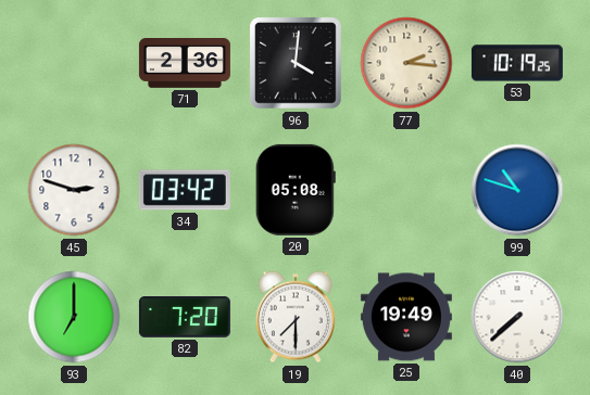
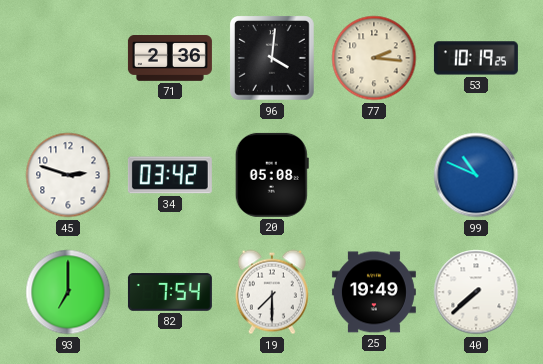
99: 10:48 -> 10:49 (476, 175)
82: 7:20 -> 7:54 (170, 292)
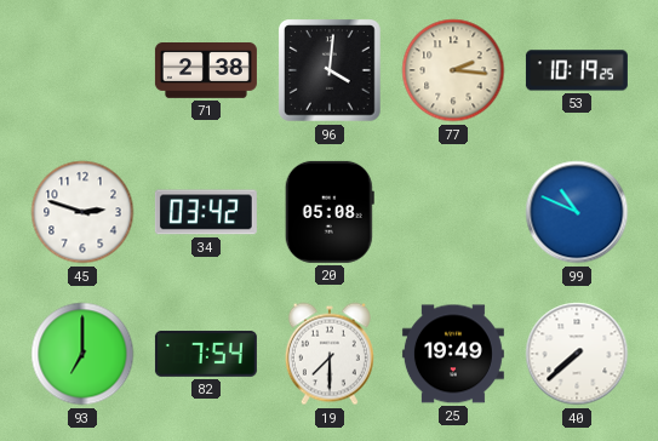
71: 2:36 -> 2:38 (206, 71)
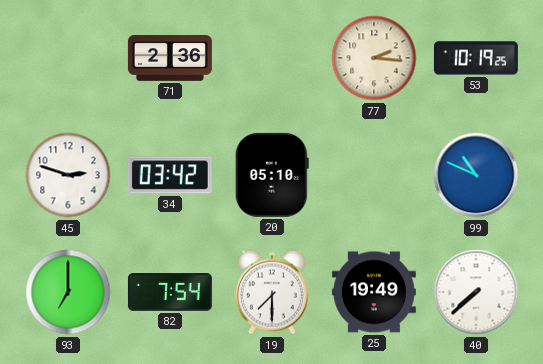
71: 2:38 -> 2:36 (170, 59)
96: 4:01 -> none (331, 71)
20: 05:08 -> 05:10 (272, 175)
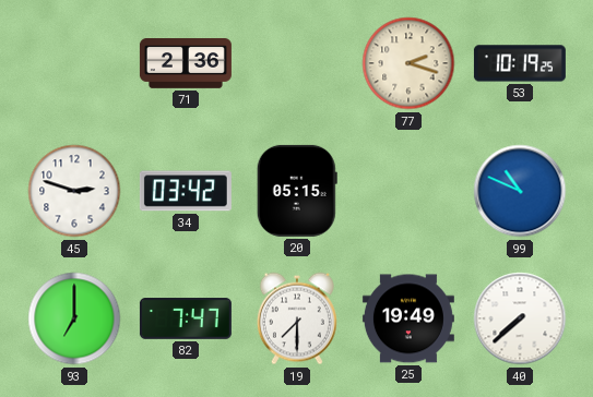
77: 2:16 -> 2:18 (408, 63)
20: 05:10 -> 05:15 (297, 191)
82: 7:54 -> 7:47 (186, 318)
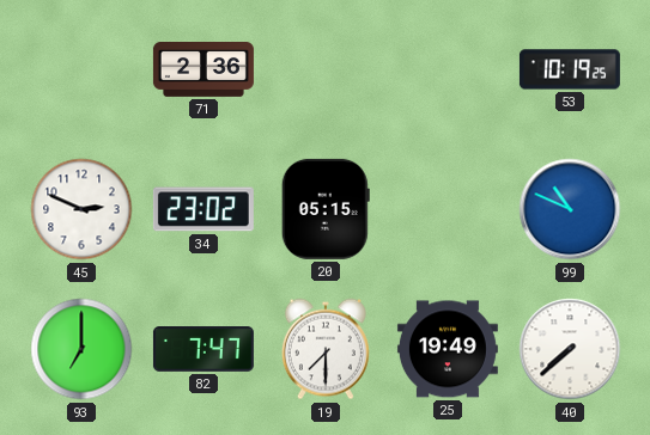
77: 2:18 -> none (408, 63)
45: 2:48 -> 2:49 (81, 209)
34: 03:42 -> 23:02 (203, 209)
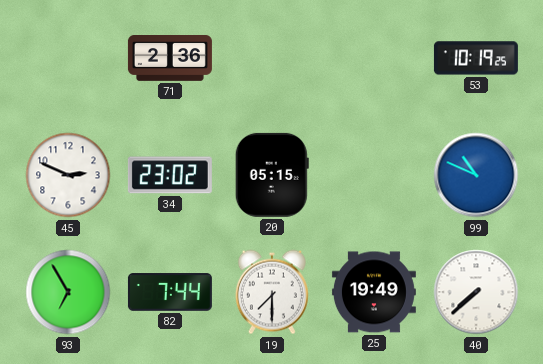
93: 7:00 -> 6:55 (68, 292)
82: 7:47 -> 7:44 (170, 292)
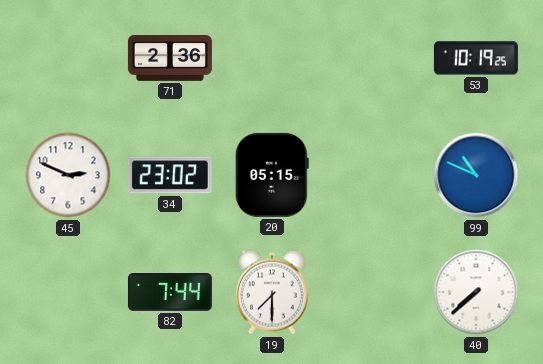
93: 6:55 -> none (68, 292)
25: 19:49 -> none (374, 292)
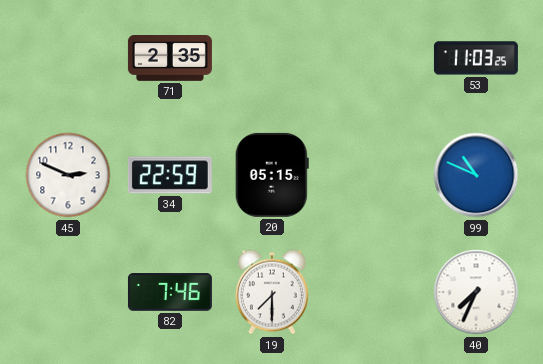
71: 2:36 -> 2:35 (170, 59)
53: 10:19 -> 11:03 (476, 58)
34: 23:02 -> 22:59 (170, 175)
82: 7:44 -> 7:46 (170, 292)
40: 7:38 -> 7:34 (476, 292)
